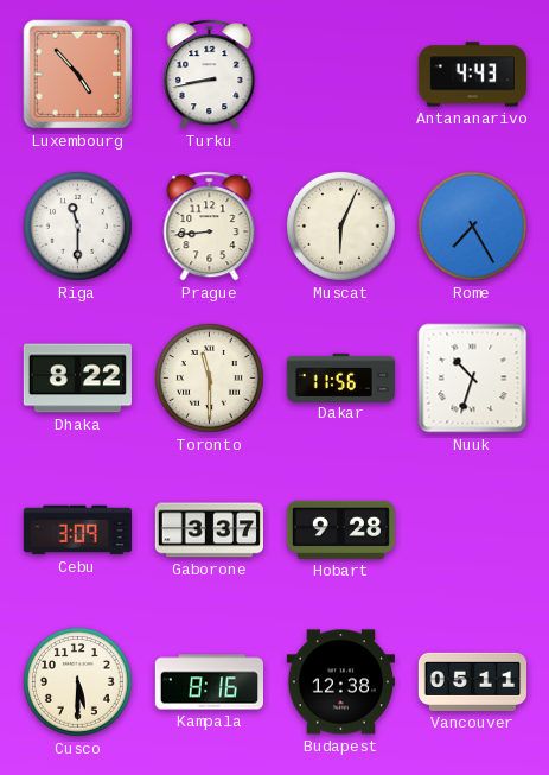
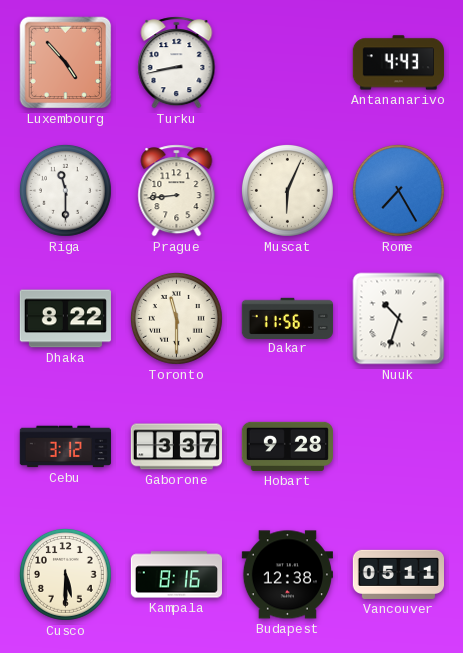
Cebu: 3:09 -> 3:12 (65, 447)
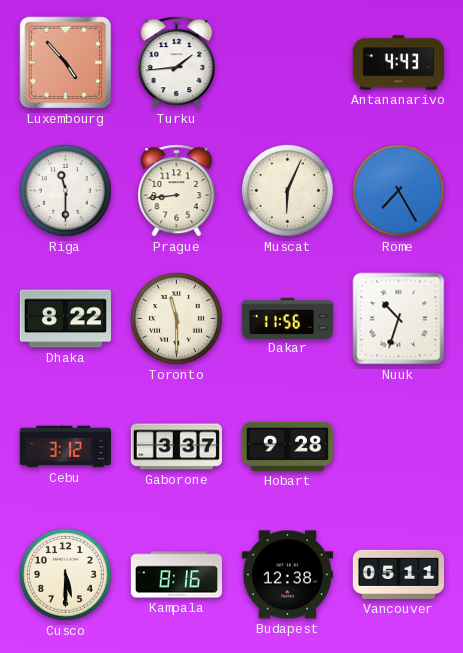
Turku: 8:43 -> 1:44 (177, 63)
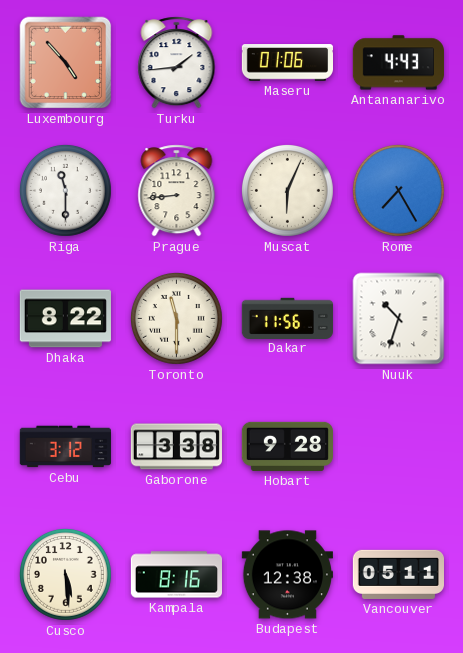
Maseru: none -> 01:06 (287, 63)
Gaborone: 3:37 -> 3:38 (176, 447)
Cusco: 5:30 -> 5:29 (66, 575)
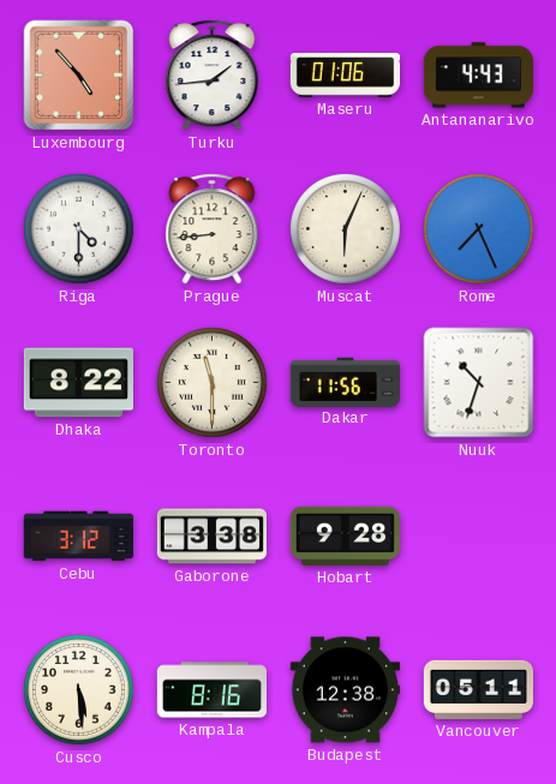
Riga: 11:30 -> 4:30 (79, 229)
Rome: 7:25 -> 7:26 (479, 229)
